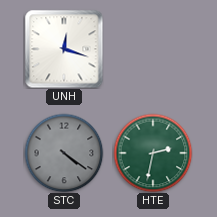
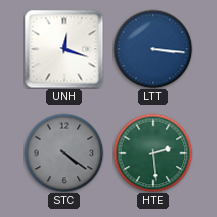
LTT: none -> 3:16 (153, 49)
HTE: 2:32 -> 2:29 (153, 153)
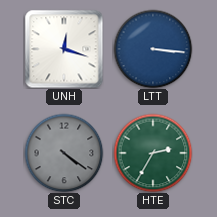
HTE: 2:29 -> 2:35 (153, 153)
